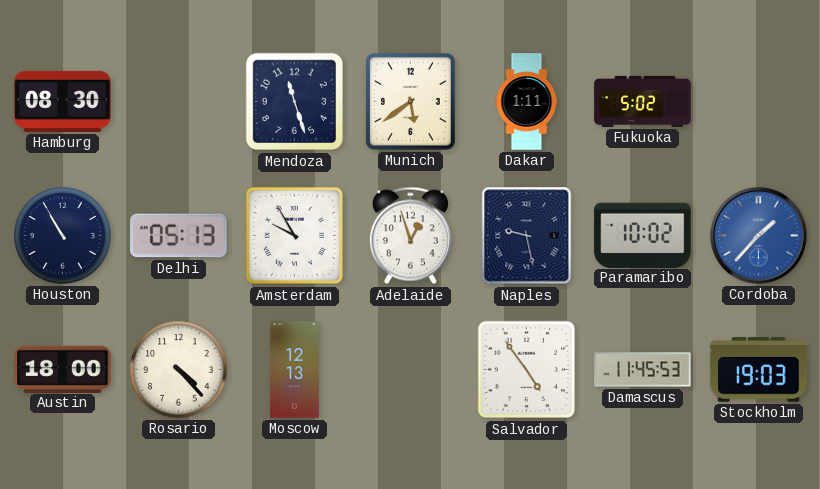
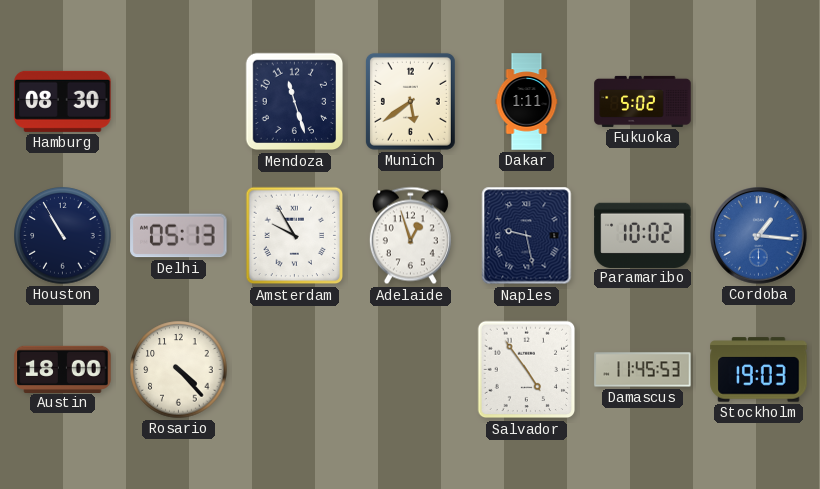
Cordoba: 1:37 -> 1:16 (759, 236)
Moscow: 12:13 -> none (294, 370)
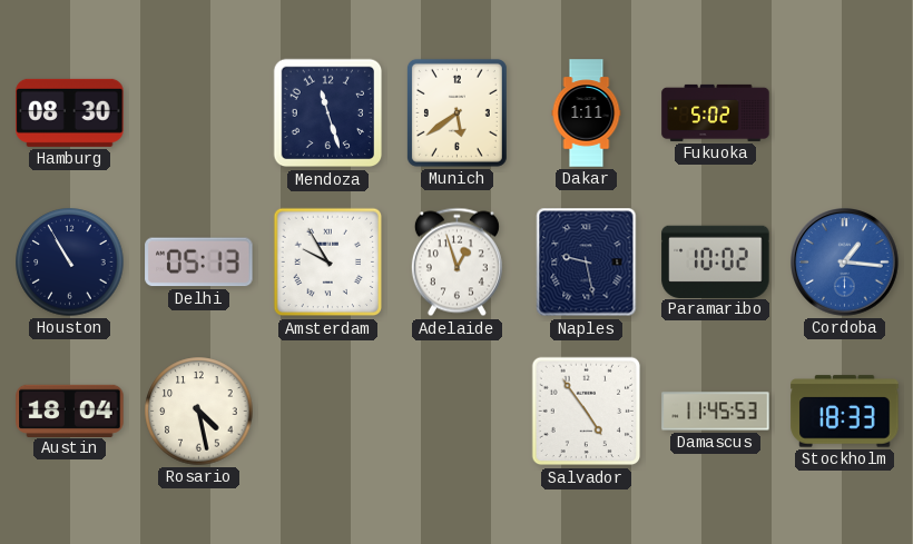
Austin: 18:00 -> 18:04 (70, 411)
Rosario: 4:23 -> 4:28 (199, 412)
Stockholm: 19:03 -> 18:33 (845, 412)
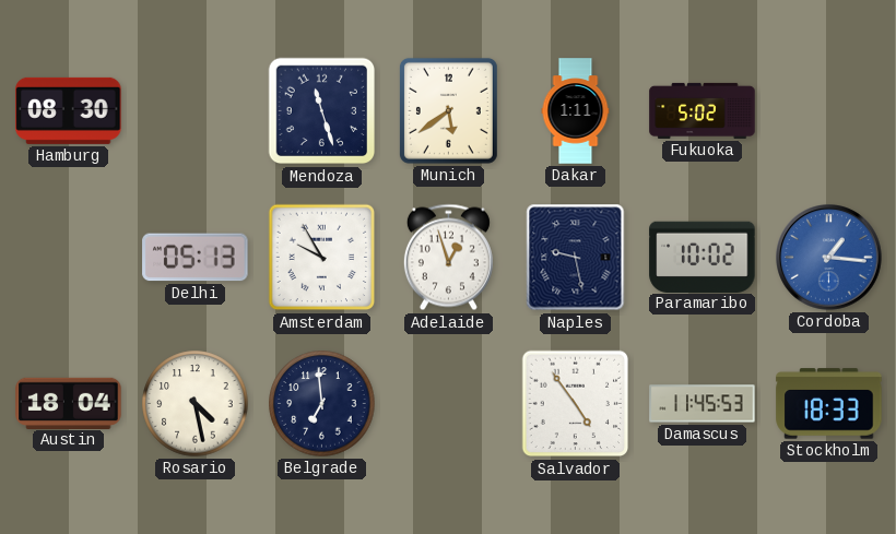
Houston: 10:55 -> none (70, 263)
Belgrade: none -> 6:59 (322, 404)
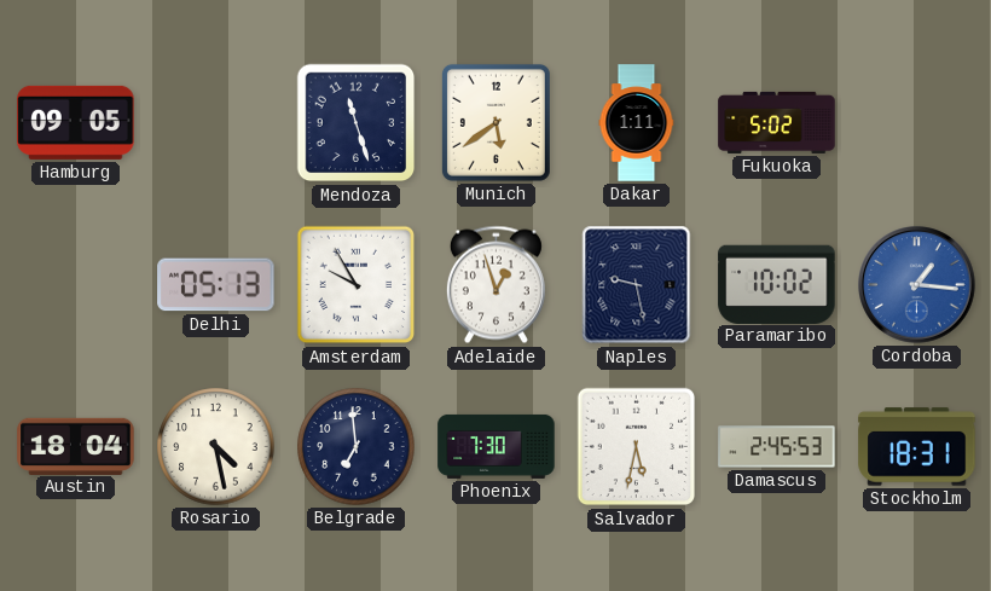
Hamburg: 08:30 -> 09:05 (76, 122)
Phoenix: none -> 7:30 (497, 446)
Salvador: 4:54 -> 5:32 (637, 447)
Damascus: 11:45 -> 2:45 (777, 447)
Stockholm: 18:33 -> 18:31 (917, 447)
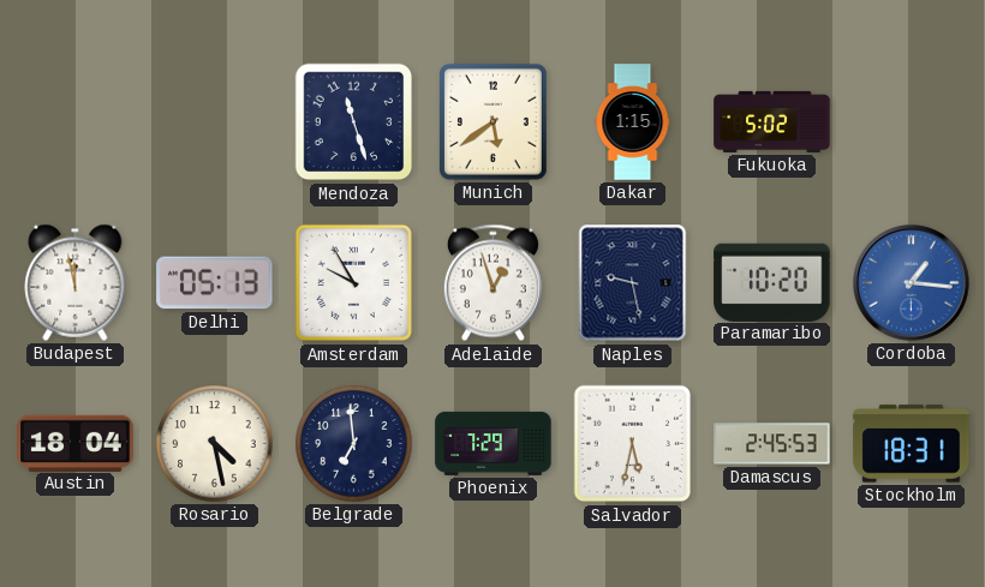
Hamburg: 09:05 -> none (76, 122)
Dakar: 1:11 -> 1:15 (633, 122)
Budapest: none -> 11:58 (76, 282)
Paramaribo: 10:02 -> 10:20 (772, 282)
Phoenix: 7:30 -> 7:29 (494, 443)
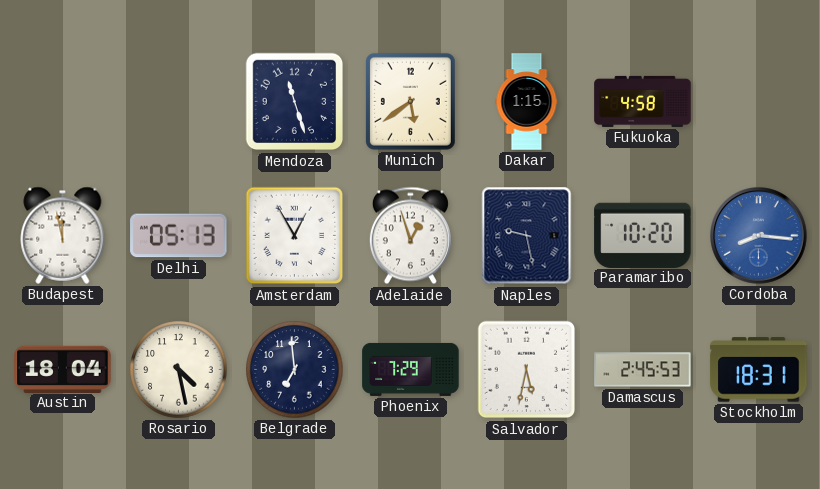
Fukuoka: 5:02 -> 4:58 (643, 101)
Amsterdam: 9:55 -> 12:55 (295, 236)
Cordoba: 1:16 -> 8:16 (759, 236)
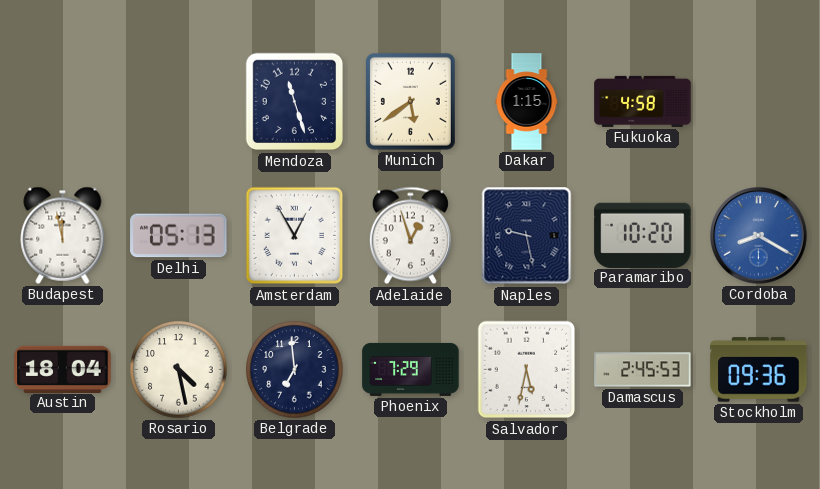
Cordoba: 8:16 -> 8:20 (759, 236)
Stockholm: 18:31 -> 09:36 (759, 370)
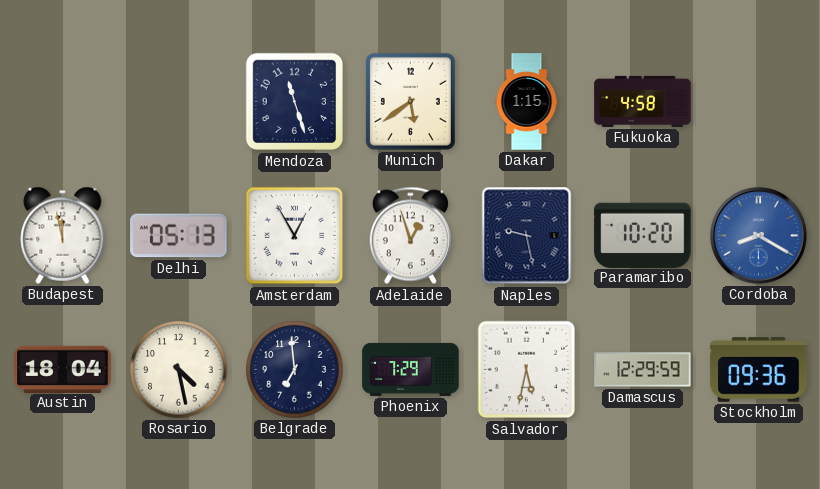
Damascus: 2:45 -> 12:29 (643, 370)
